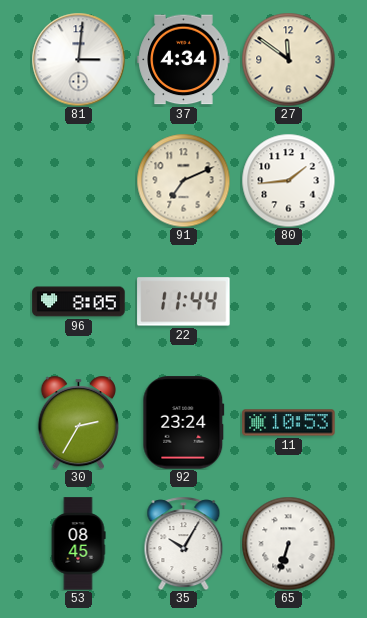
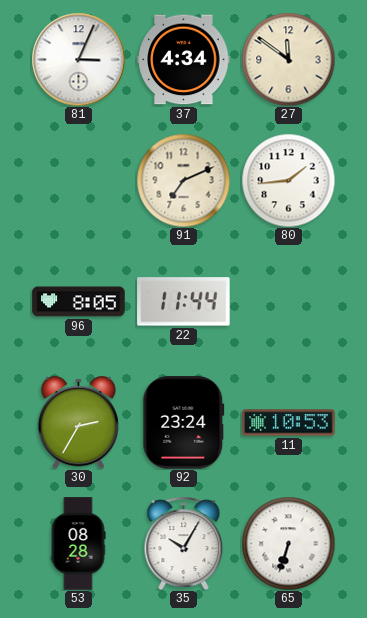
81: 3:01 -> 3:04 (78, 59)
53: 08:45 -> 08:28 (78, 544)
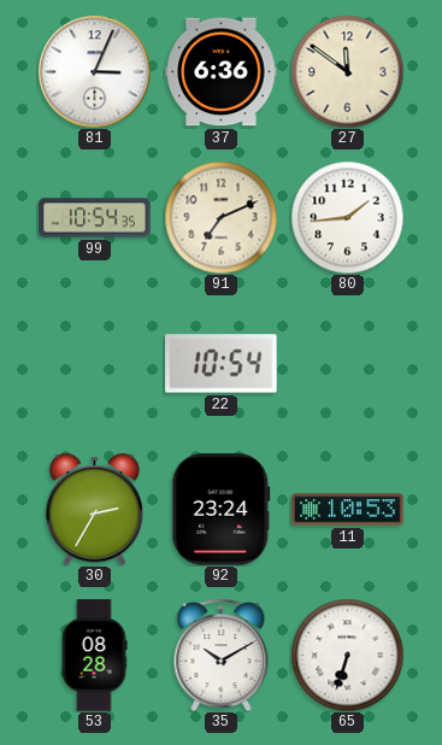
37: 4:34 -> 6:36 (222, 72)
99: none -> 10:54 (95, 218)
96: 8:05 -> none (79, 302)
22: 11:44 -> 10:54 (222, 364)
35: 10:05 -> 10:10 (222, 655)
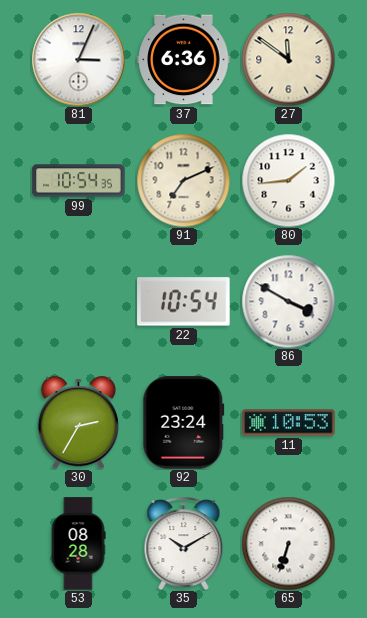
86: none -> 3:50 (288, 301)
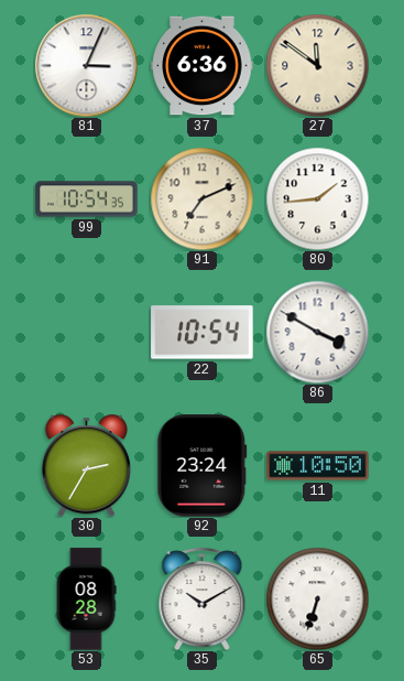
11: 10:53 -> 10:50 (318, 466)
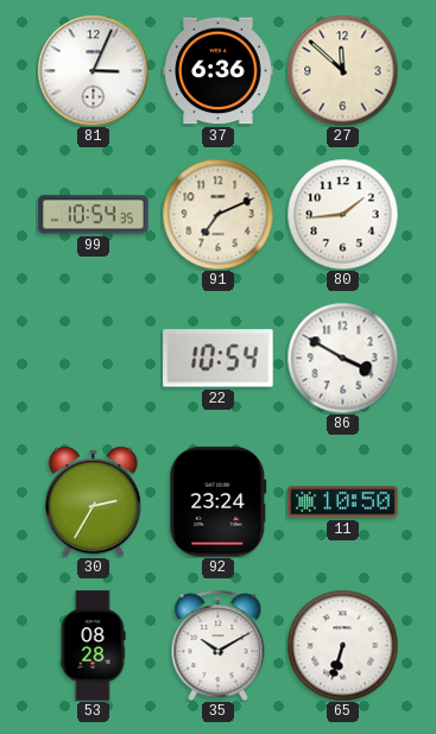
27: 11:51 -> 11:52 (342, 70)
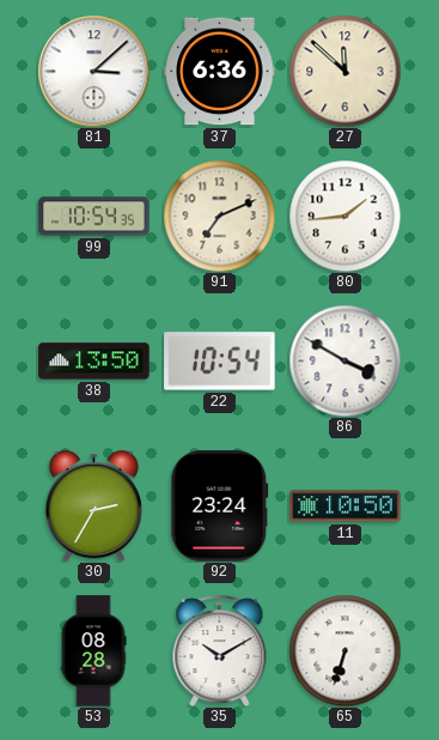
81: 3:04 -> 3:08 (93, 71)
38: none -> 13:50 (94, 362)
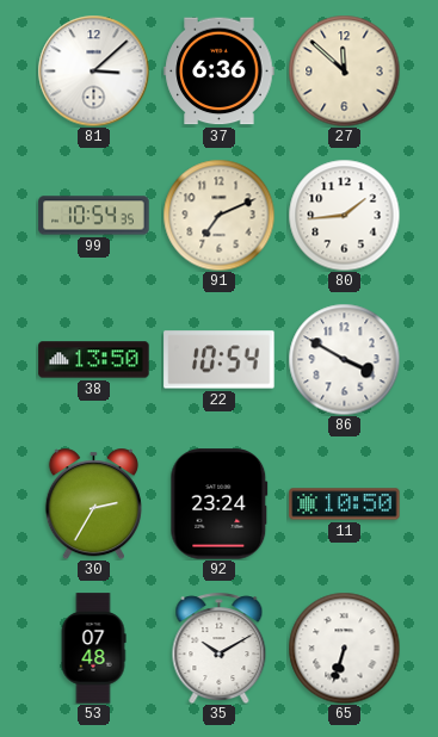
53: 08:28 -> 07:48 (93, 649)
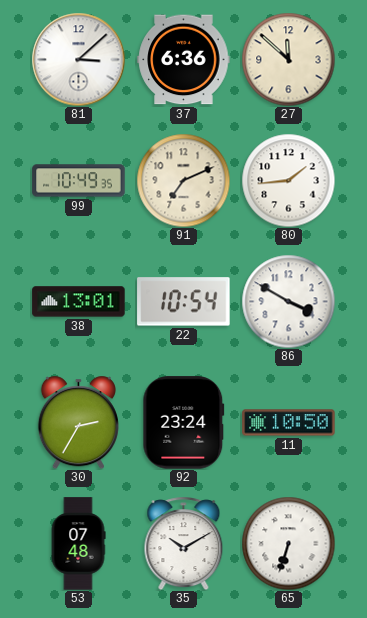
99: 10:54 -> 10:49 (79, 181)
38: 13:50 -> 13:01 (79, 302)
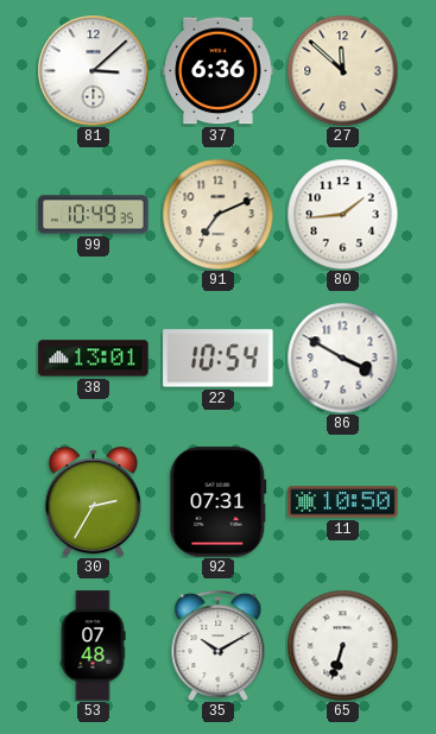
92: 23:24 -> 07:31 (219, 502)
